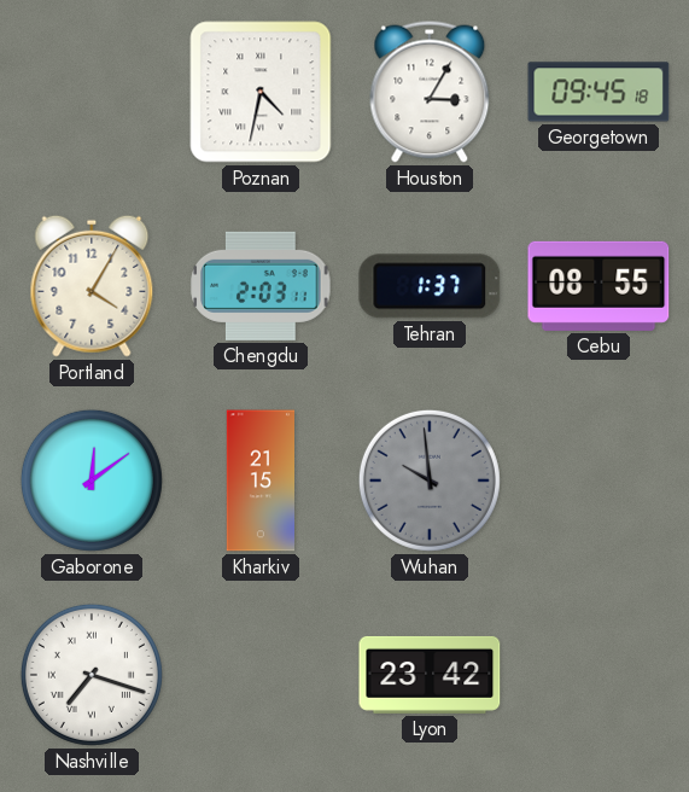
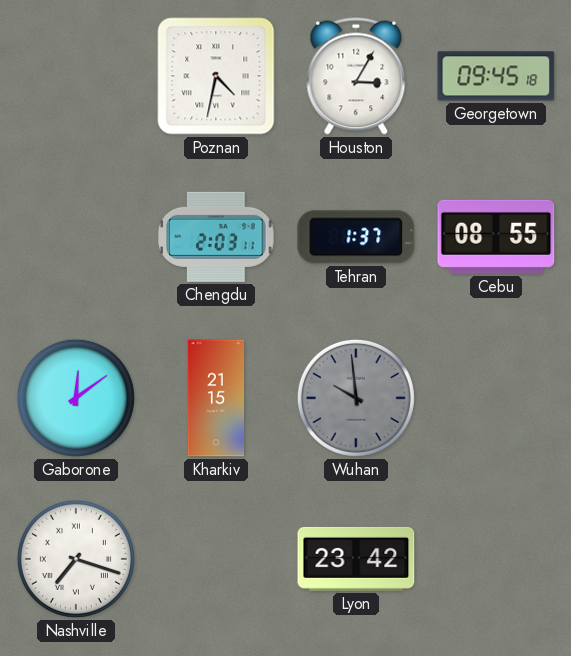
Portland: 4:05 -> none (92, 286)
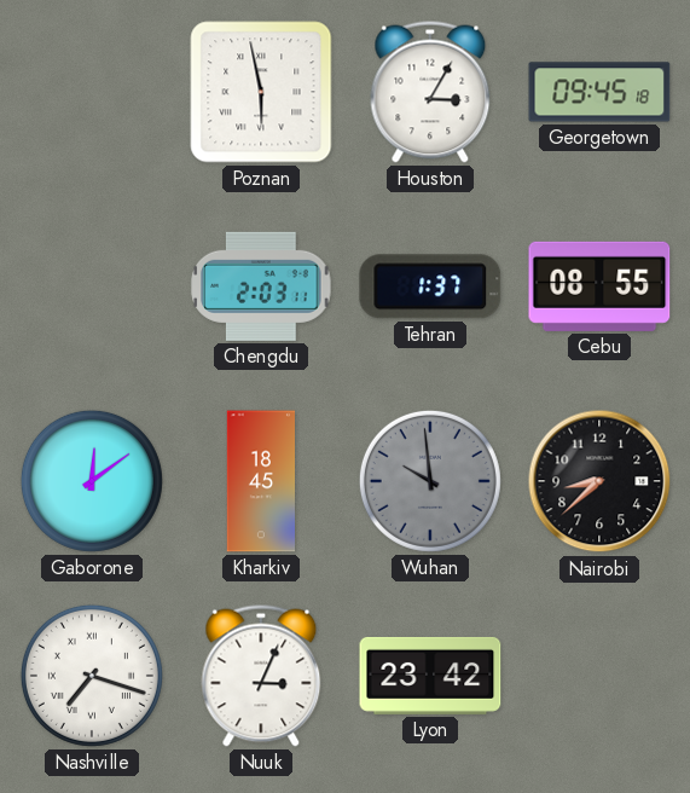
Poznan: 4:32 -> 5:58 (261, 92)
Kharkiv: 21:15 -> 18:45 (260, 481)
Nairobi: none -> 8:38 (599, 481)
Nuuk: none -> 3:04 (261, 676)
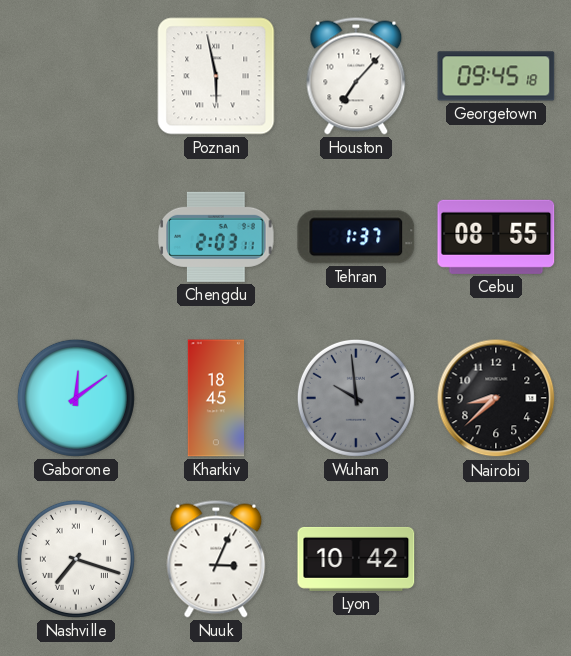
Houston: 3:05 -> 7:07 (356, 76)
Lyon: 23:42 -> 10:42 (356, 559)
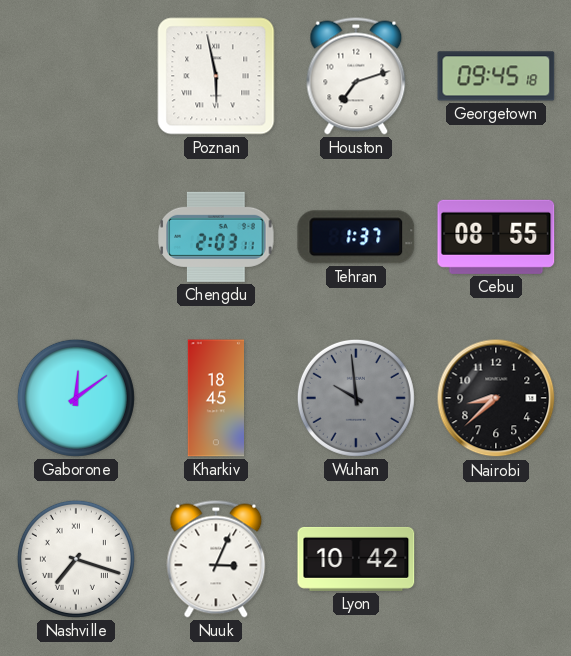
Houston: 7:07 -> 7:12 (356, 76)
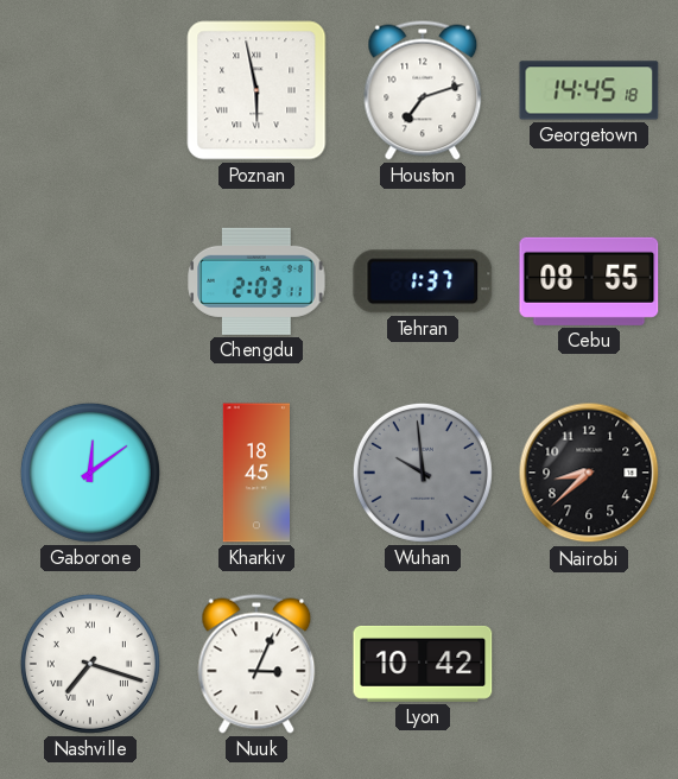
Georgetown: 09:45 -> 14:45 (589, 90)
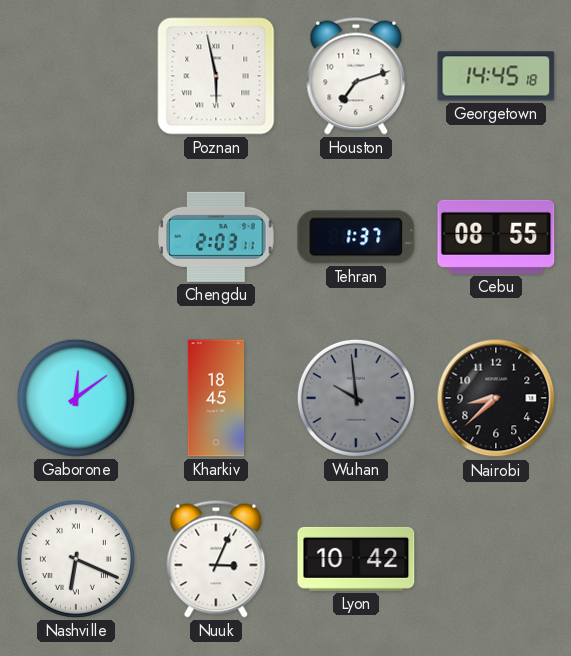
Nashville: 7:18 -> 6:19 (76, 559)
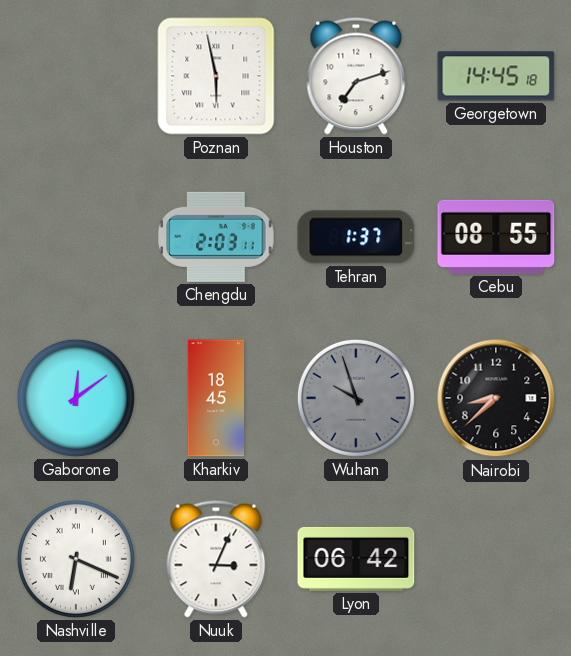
Wuhan: 9:59 -> 9:57 (356, 398)
Lyon: 10:42 -> 06:42 (356, 559)
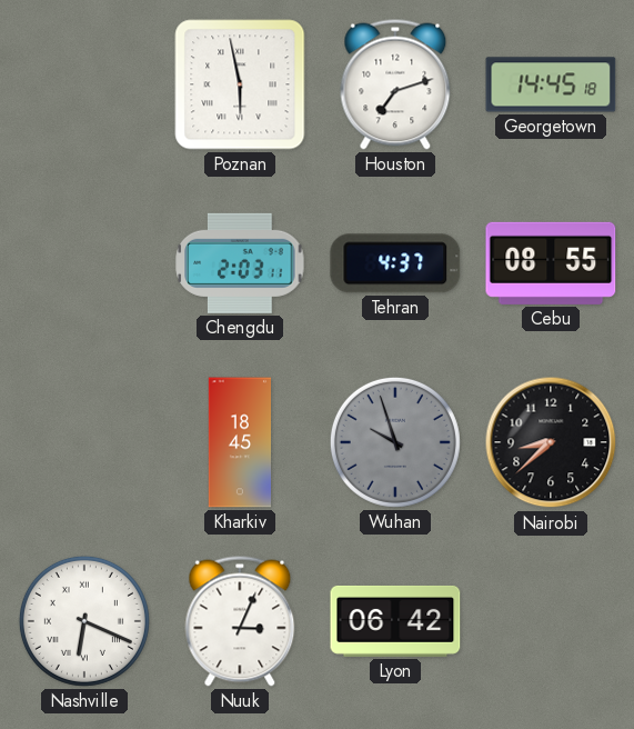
Tehran: 1:37 -> 4:37 (395, 263)
Gaborone: 12:09 -> none (76, 398)
